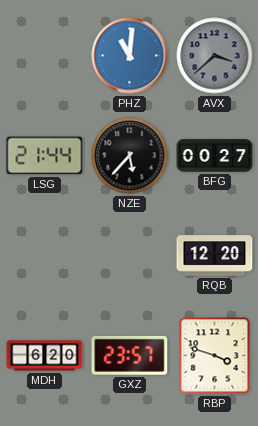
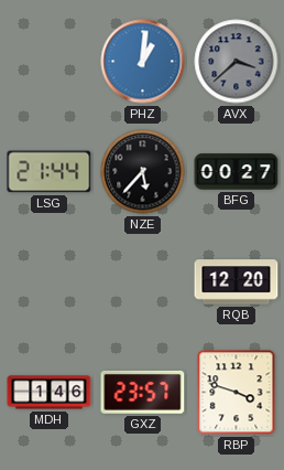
PHZ: 11:01 -> 1:01 (143, 62)
MDH: 6:20 -> 1:46 (50, 393)
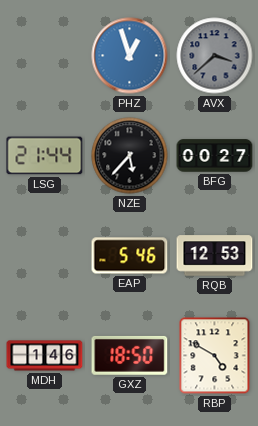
PHZ: 1:01 -> 12:57 (130, 56)
EAP: none -> 5:46 (130, 256)
RQB: 12:20 -> 12:53 (215, 256)
GXZ: 23:57 -> 18:50 (130, 355)
RBP: 3:48 -> 4:50 (215, 356)
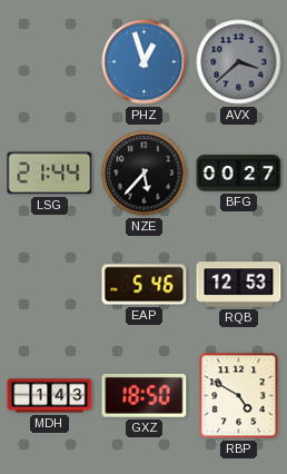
MDH: 1:46 -> 1:43 (50, 396)
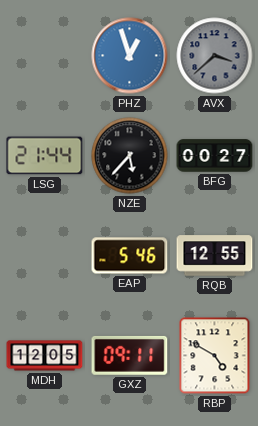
RQB: 12:53 -> 12:55 (215, 256)
MDH: 1:43 -> 12:05 (45, 356)
GXZ: 18:50 -> 09:11 (130, 355)
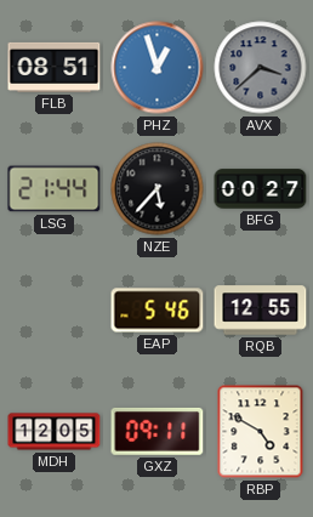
FLB: none -> 08:51 (55, 67)
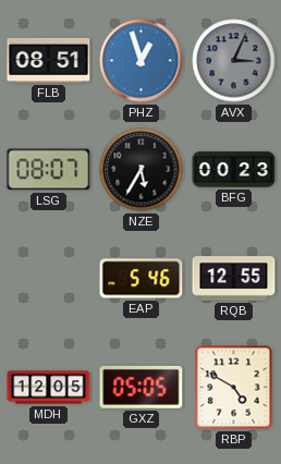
AVX: 3:38 -> 3:04 (234, 61)
LSG: 21:44 -> 08:07 (49, 170)
NZE: 5:37 -> 5:35 (142, 170)
BFG: 00:27 -> 00:23 (234, 170)
GXZ: 09:11 -> 05:05 (142, 387)
